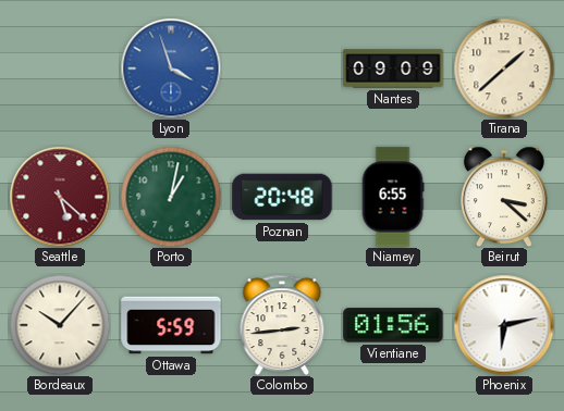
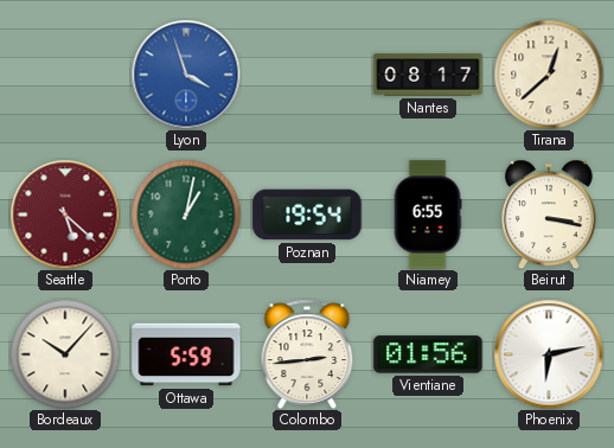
Nantes: 09:09 -> 08:17 (428, 75)
Tirana: 1:38 -> 12:38 (549, 75)
Poznan: 20:48 -> 19:54 (307, 215)
Beirut: 3:22 -> 3:17 (549, 215)
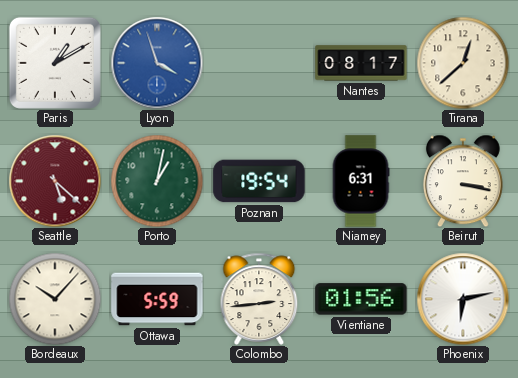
Paris: none -> 1:10 (55, 63)
Niamey: 6:55 -> 6:31 (361, 181)
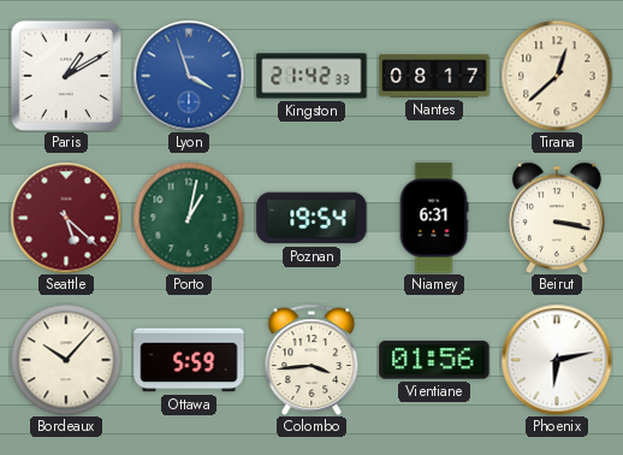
Kingston: none -> 21:42 (311, 76)
Colombo: 2:44 -> 3:44 (311, 360)
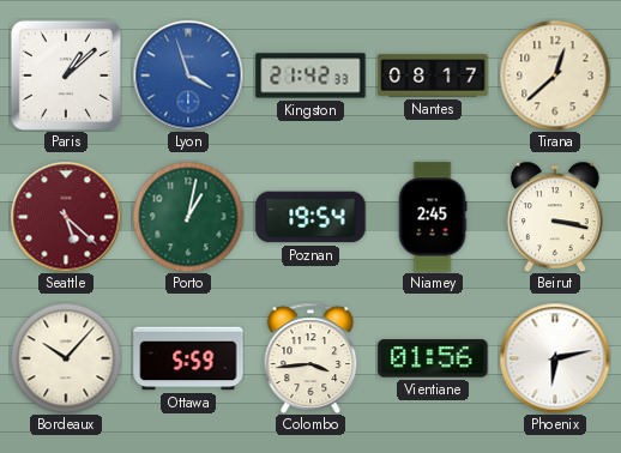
Paris: 1:10 -> 1:08 (66, 75)
Niamey: 6:31 -> 2:45 (433, 217)
